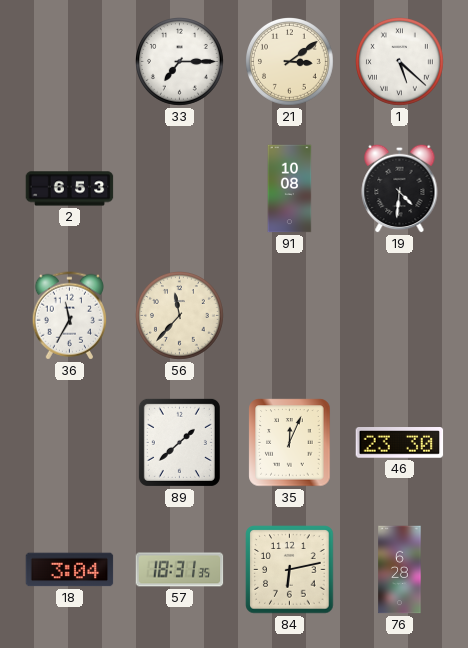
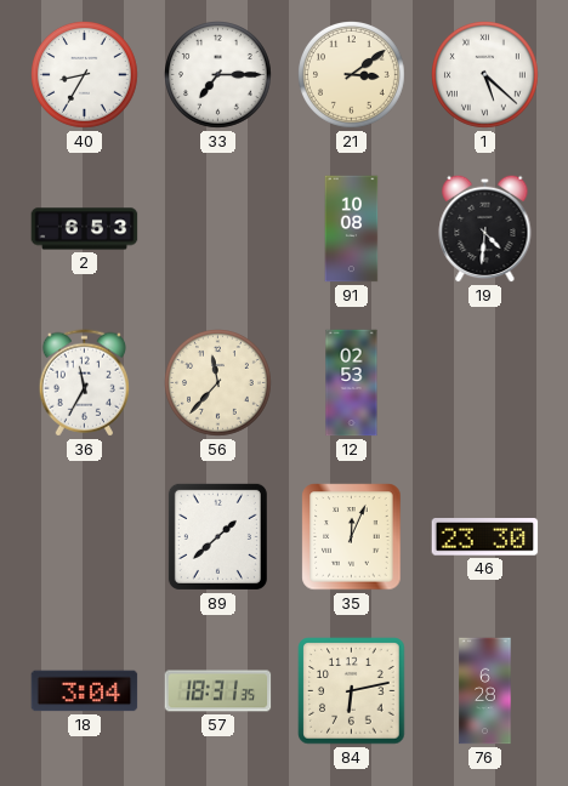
40: none -> 8:35 (85, 75)
12: none -> 02:53 (352, 383)
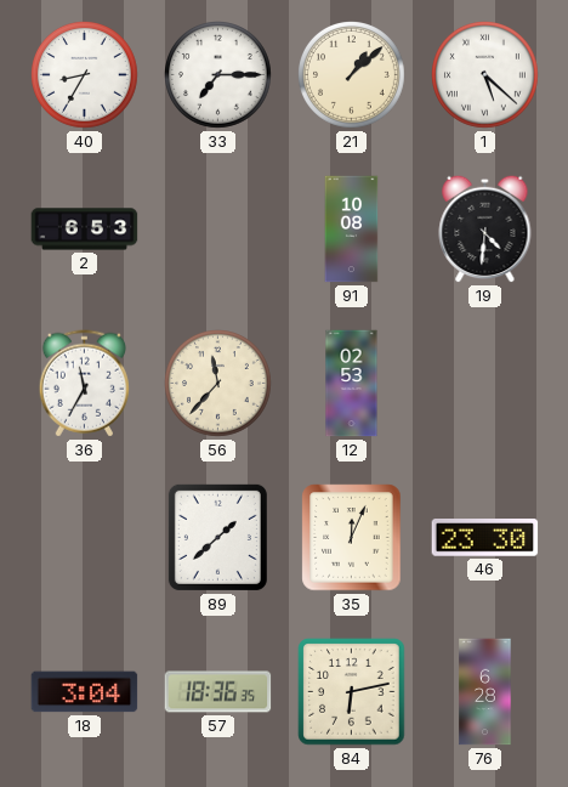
21: 3:09 -> 1:08 (352, 75)
57: 18:31 -> 18:36 (218, 692)
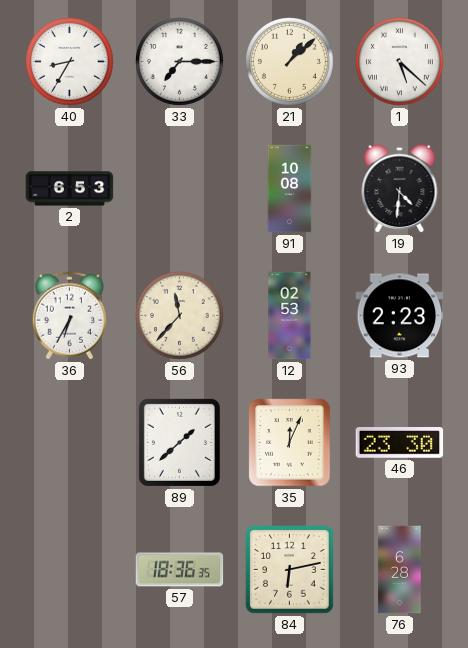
36: 11:35 -> 6:35 (69, 316)
93: none -> 2:23 (400, 316)
18: 3:04 -> none (85, 692)
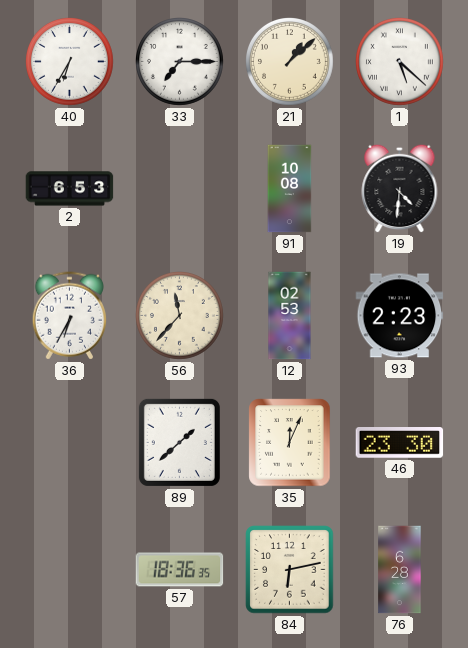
40: 8:35 -> 6:35 (70, 62)
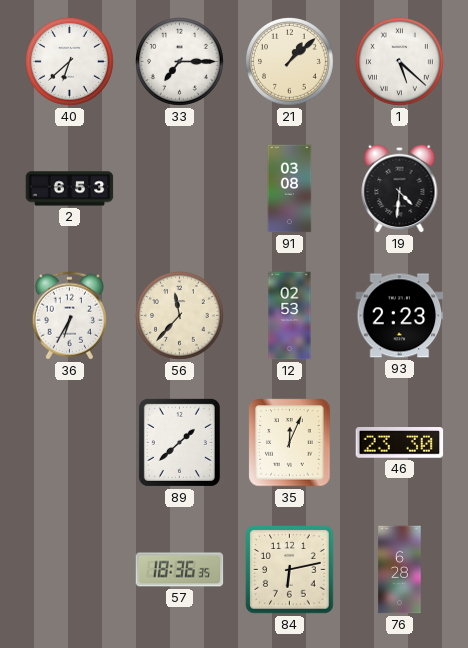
40: 6:35 -> 6:38 (70, 62)
91: 10:08 -> 03:08 (290, 189)
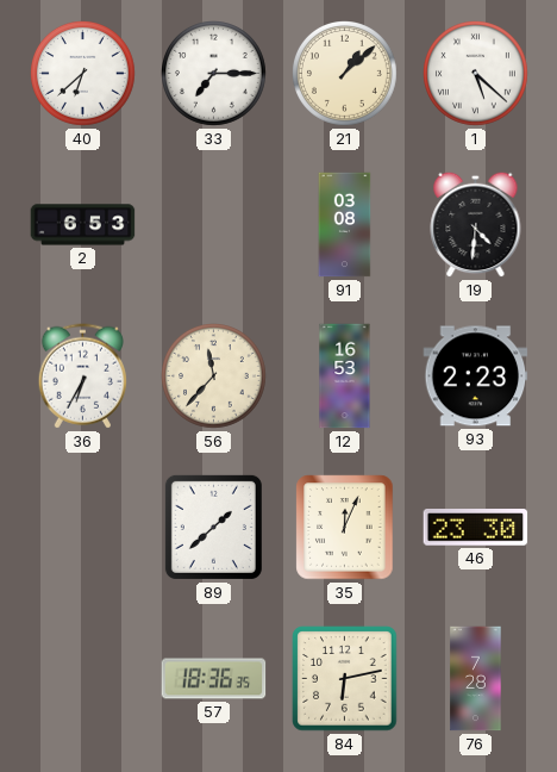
12: 02:53 -> 16:53 (345, 376)
76: 6:28 -> 7:28 (476, 679)
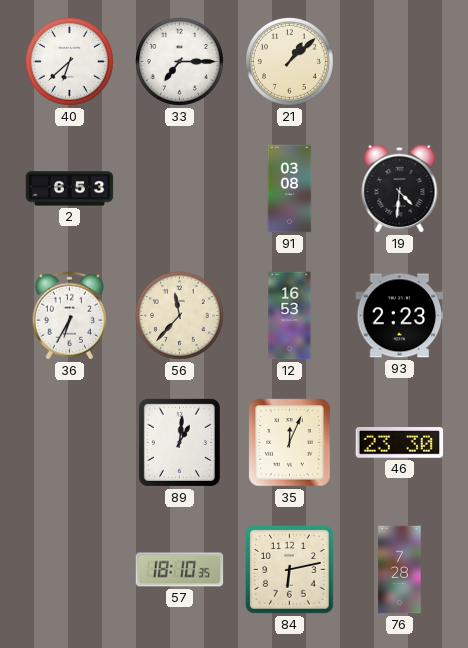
1: 5:22 -> none (476, 74)
89: 1:38 -> 1:01 (179, 442)
57: 18:36 -> 18:10 (180, 570)
